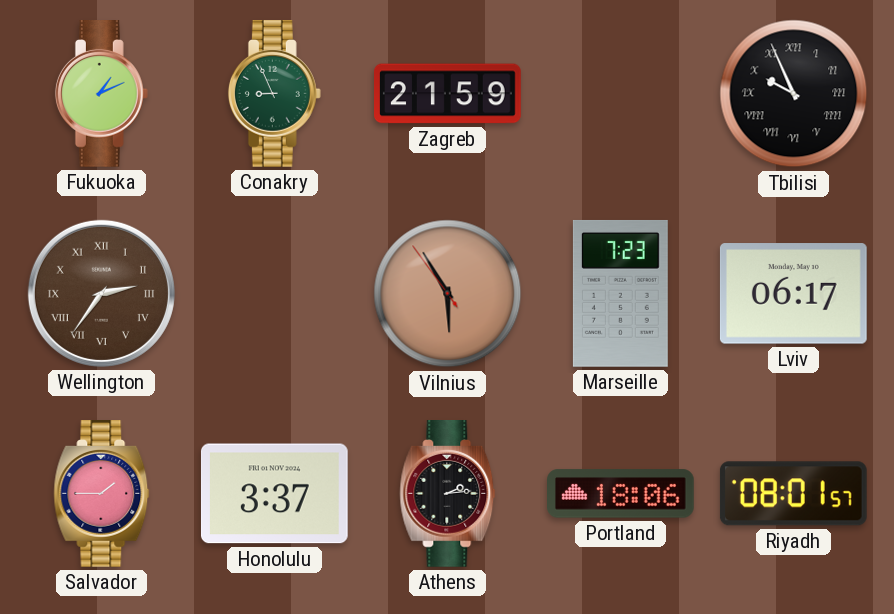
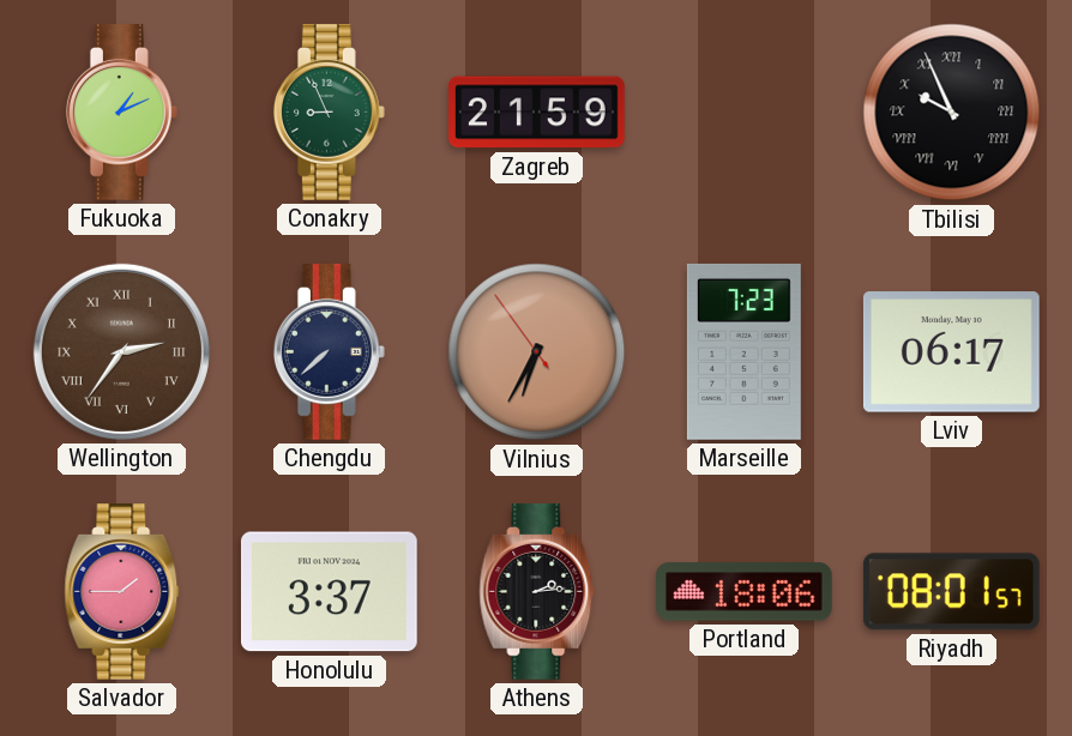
Chengdu: none -> 7:38 (329, 352)
Vilnius: 5:54 -> 6:34 (537, 352)
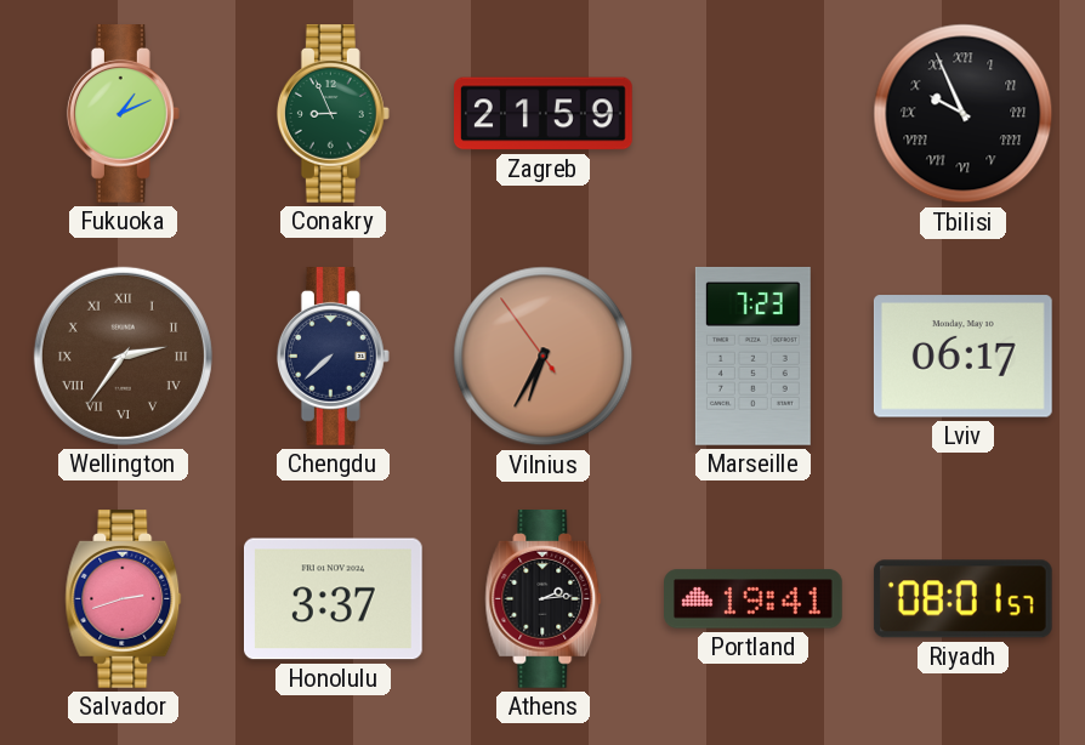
Salvador: 1:45 -> 2:42 (124, 599)
Portland: 18:06 -> 19:41 (754, 599)
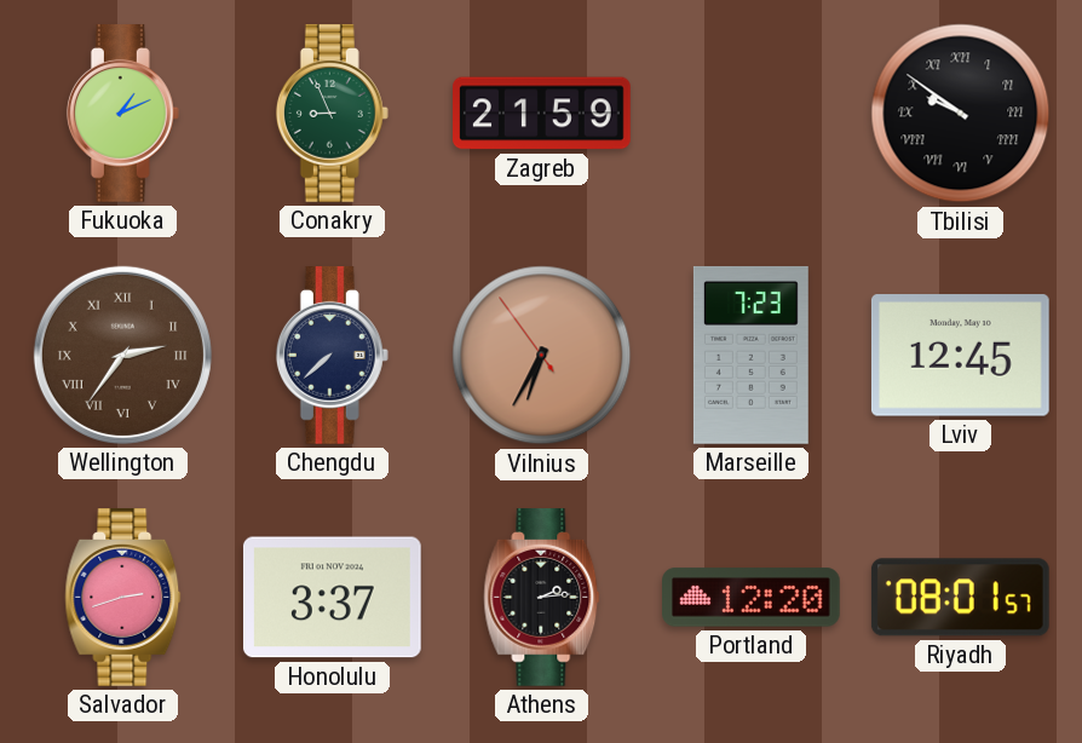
Tbilisi: 9:56 -> 9:51 (961, 114)
Lviv: 06:17 -> 12:45 (960, 356)
Portland: 19:41 -> 12:20 (752, 598)
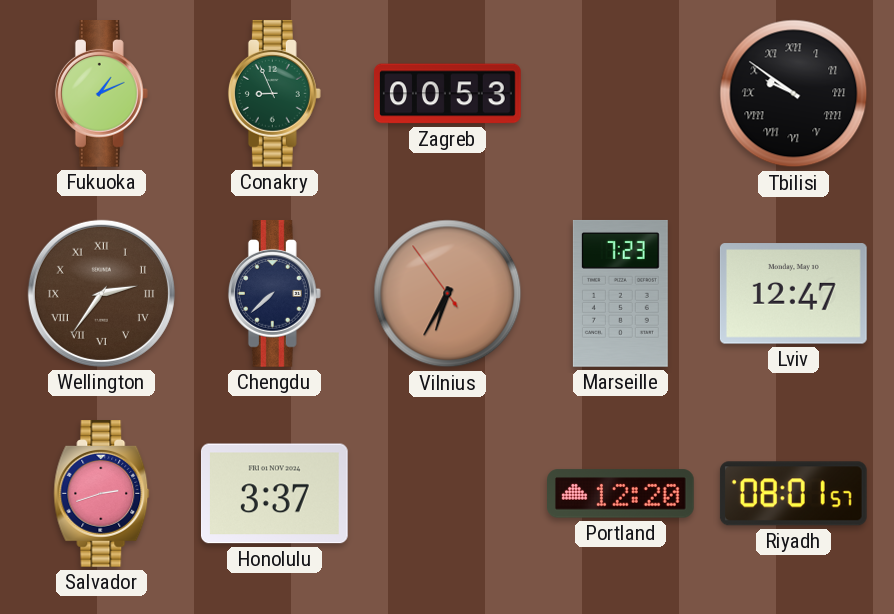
Zagreb: 21:59 -> 00:53 (448, 94)
Lviv: 12:45 -> 12:47 (793, 294)
Athens: 2:14 -> none (542, 598)
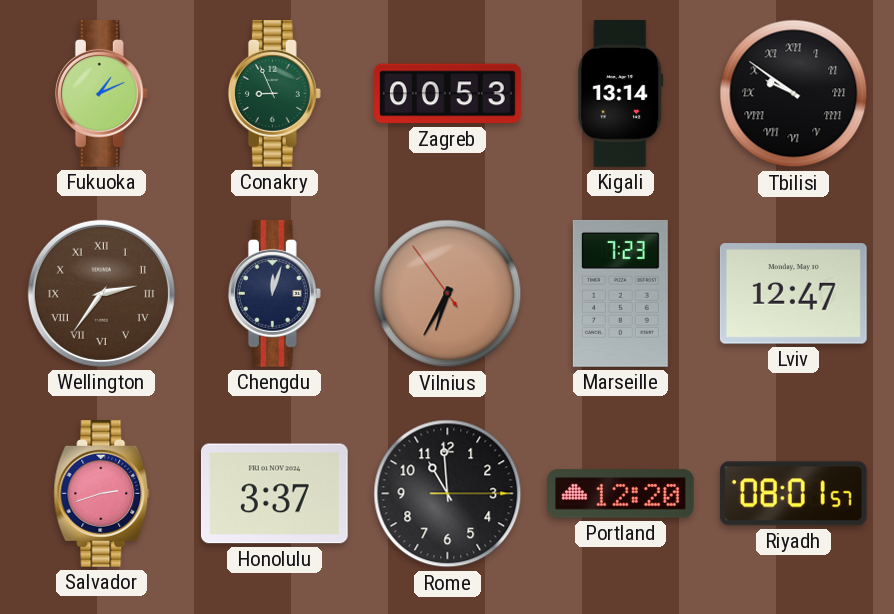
Kigali: none -> 13:14 (621, 94)
Chengdu: 7:38 -> 12:03 (274, 294)
Rome: none -> 10:59 (448, 494)
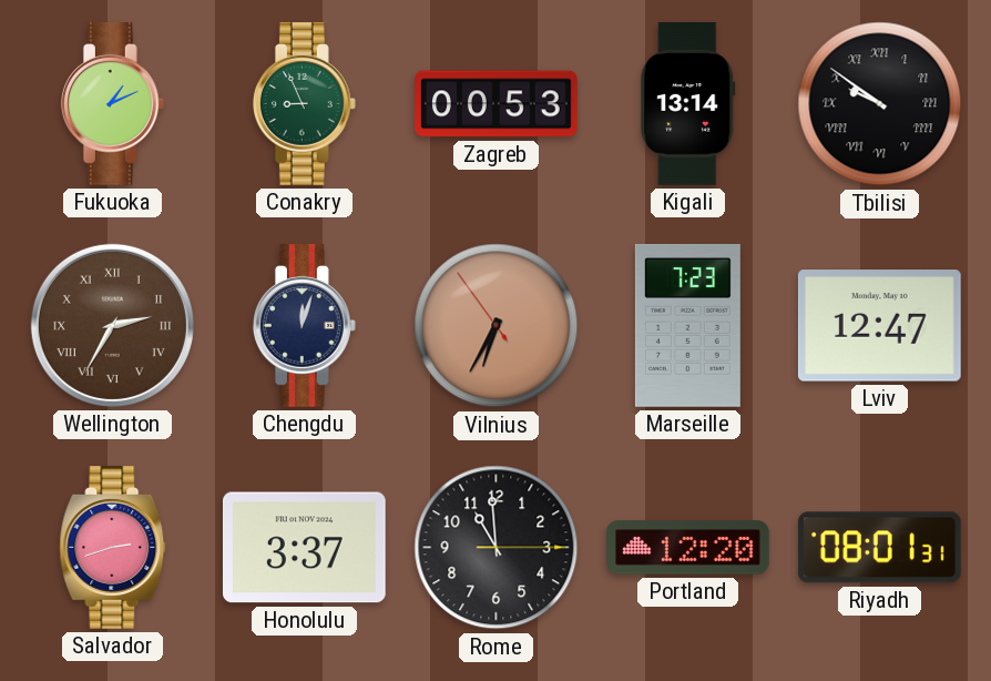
Wellington: 2:36 -> 2:35 (112, 325)
Riyadh: 08:01:57 -> 08:01:31 (879, 548)
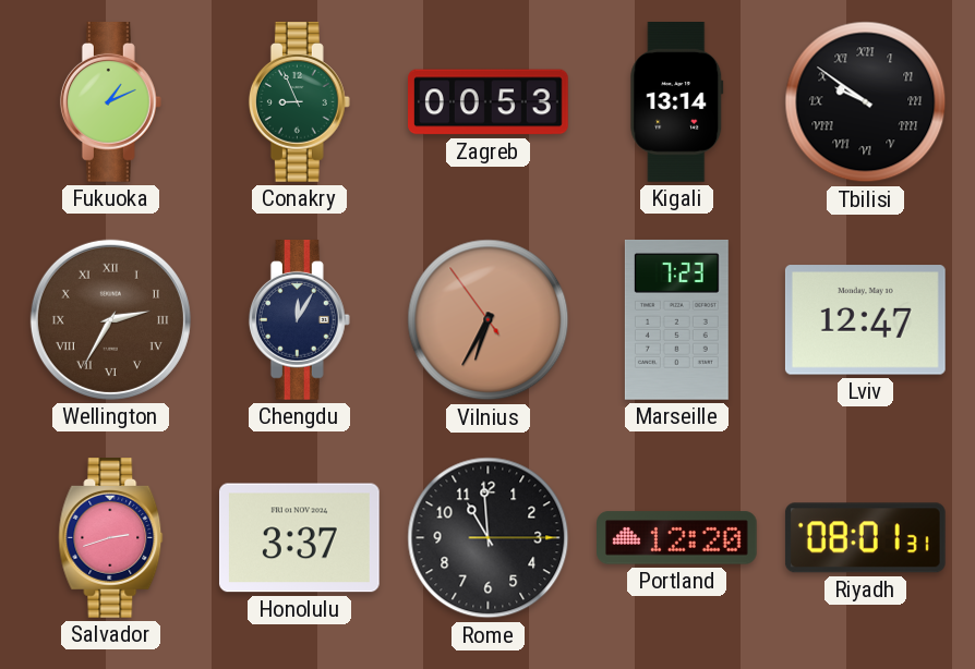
Chengdu: 12:03 -> 12:05 (299, 320)
